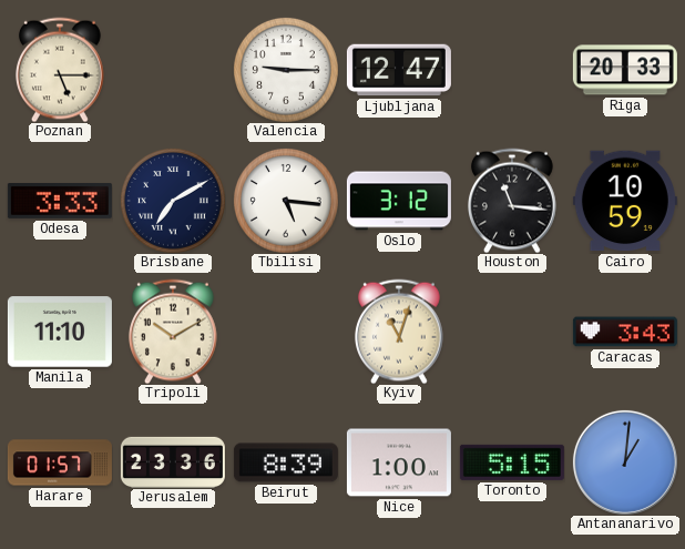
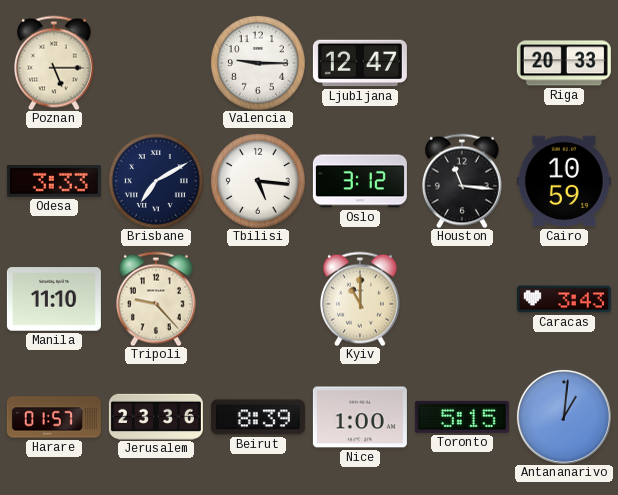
Tripoli: 10:10 -> 9:23 (156, 299)
Kyiv: 11:03 -> 11:00 (360, 299)
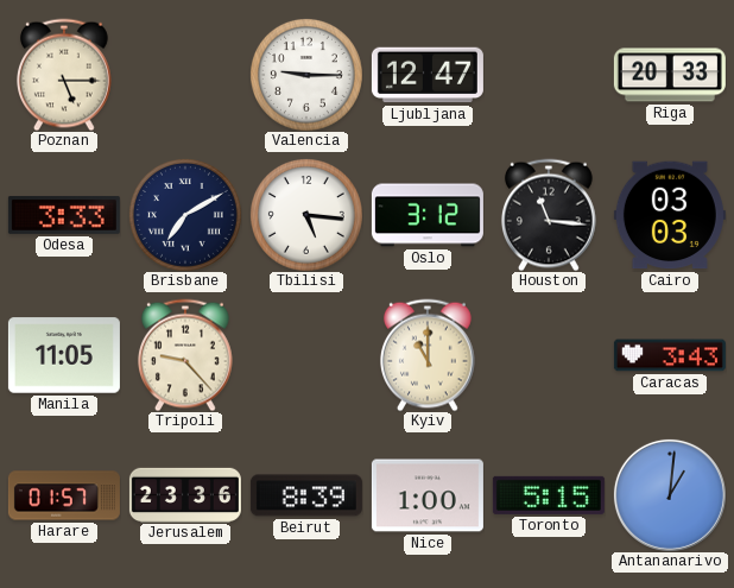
Cairo: 10:59 -> 03:03 (670, 215)
Manila: 11:10 -> 11:05 (64, 355)
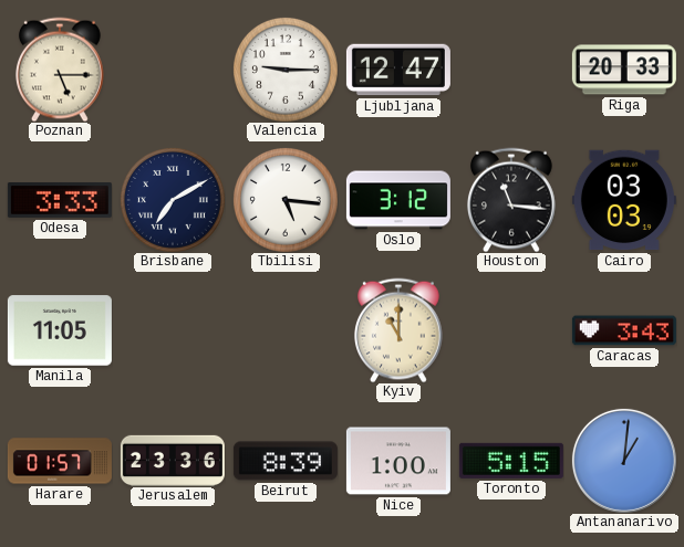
Tripoli: 9:23 -> none (185, 355)
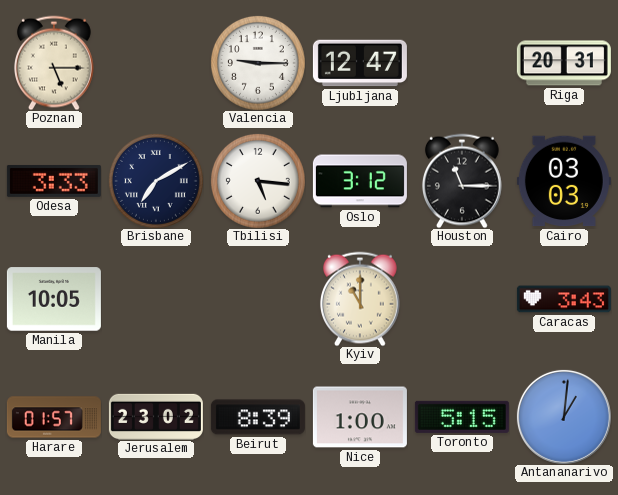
Riga: 20:33 -> 20:31 (564, 63)
Houston: 11:16 -> 11:15 (462, 181)
Manila: 11:05 -> 10:05 (54, 299)
Jerusalem: 23:36 -> 23:02 (156, 416)
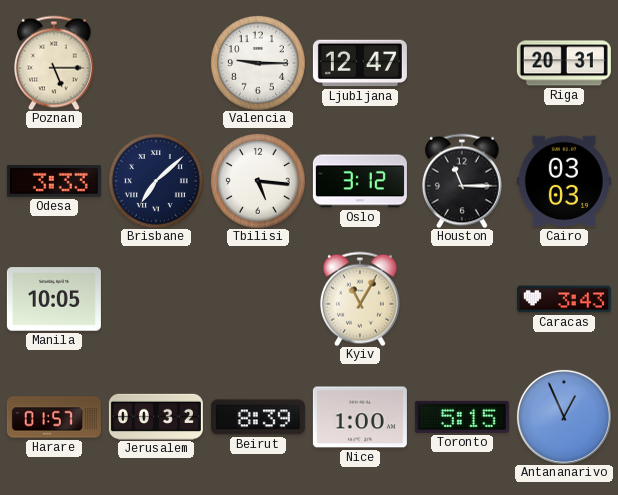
Brisbane: 7:10 -> 7:08 (156, 181)
Kyiv: 11:00 -> 11:05 (360, 299)
Jerusalem: 23:02 -> 00:32 (156, 416)
Antananarivo: 1:01 -> 12:56 (564, 417)
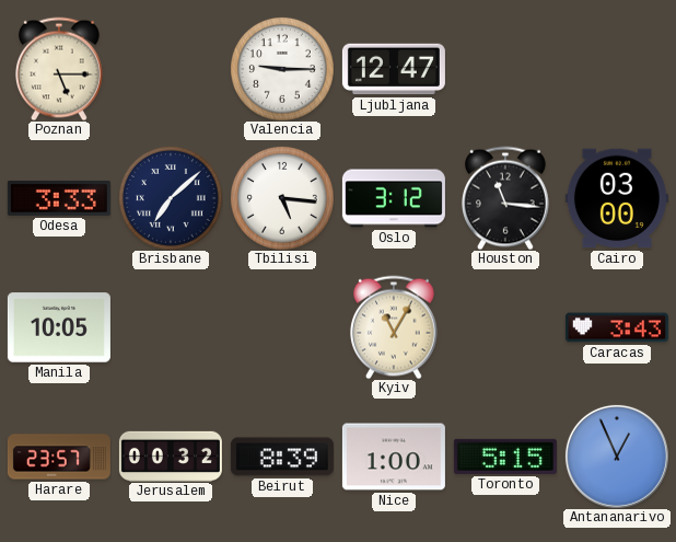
Riga: 20:31 -> none (564, 63)
Houston: 11:15 -> 11:16 (505, 198)
Cairo: 03:03 -> 03:00 (617, 198)
Harare: 01:57 -> 23:57 (59, 457)
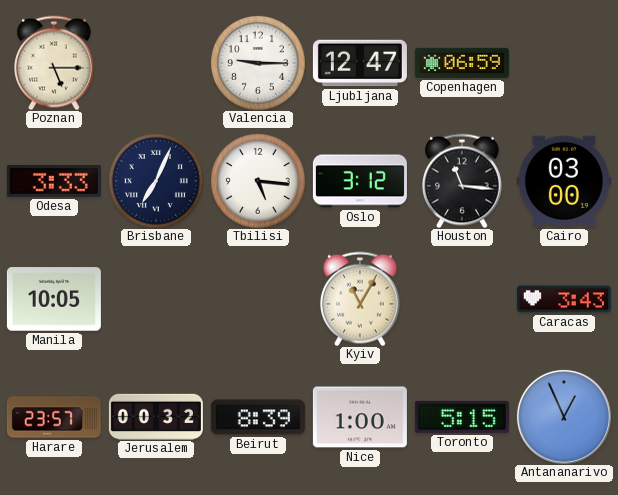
Copenhagen: none -> 06:59 (462, 63)
Brisbane: 7:08 -> 7:04 (156, 181)
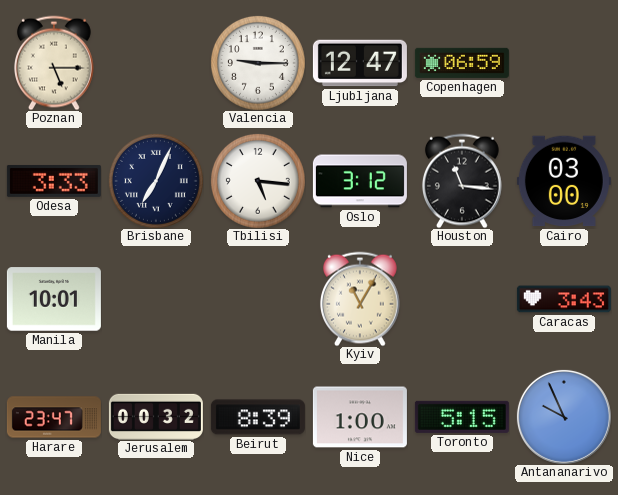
Manila: 10:05 -> 10:01 (54, 299)
Harare: 23:57 -> 23:47 (54, 417)
Antananarivo: 12:56 -> 9:56 (564, 417)
